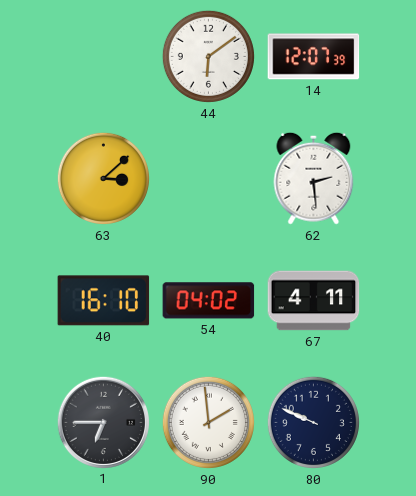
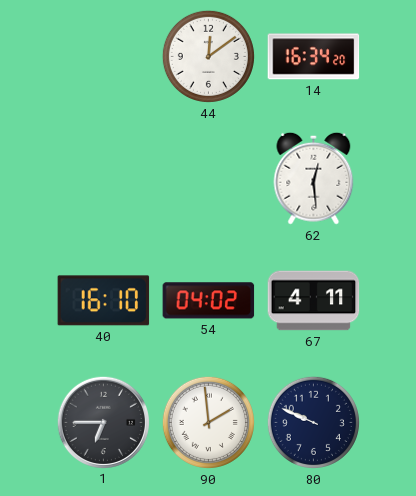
44: 6:09 -> 12:09 (208, 56)
14: 12:07 -> 16:34 (314, 57)
63: 3:08 -> none (103, 178)
62: 2:29 -> 12:29 (314, 178)
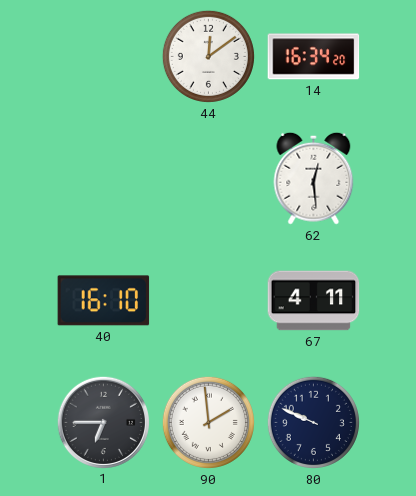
54: 04:02 -> none (209, 301)
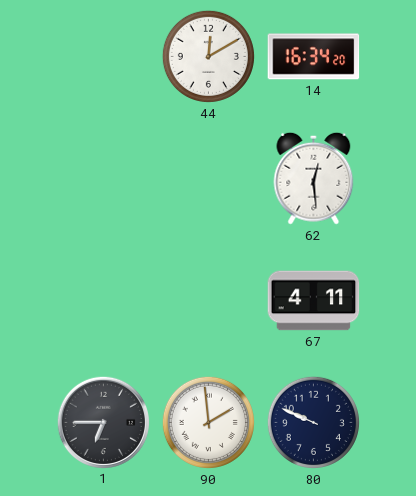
44: 12:09 -> 12:10 (208, 56)
40: 16:10 -> none (104, 301)
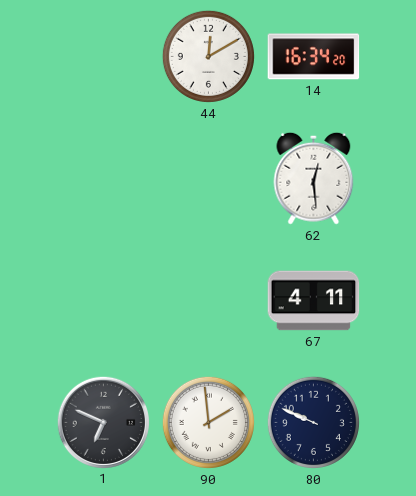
1: 6:45 -> 6:49 (103, 422)
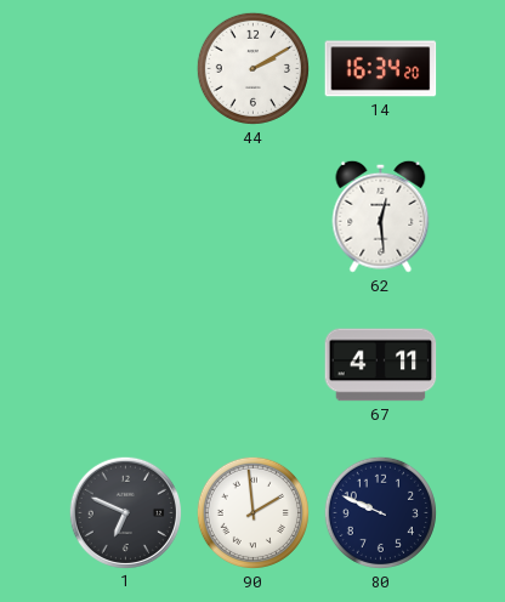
44: 12:10 -> 2:10 (252, 68)
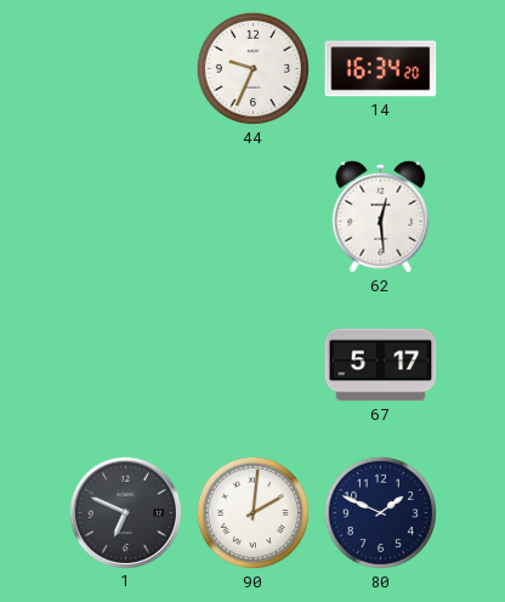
44: 2:10 -> 9:34 (252, 68)
67: 4:11 -> 5:17 (381, 365)
90: 1:59 -> 2:01 (252, 512)
80: 9:49 -> 1:49 (380, 512)
